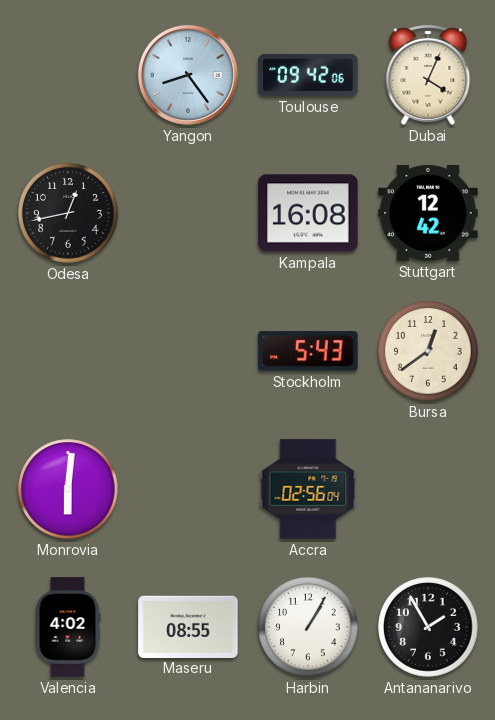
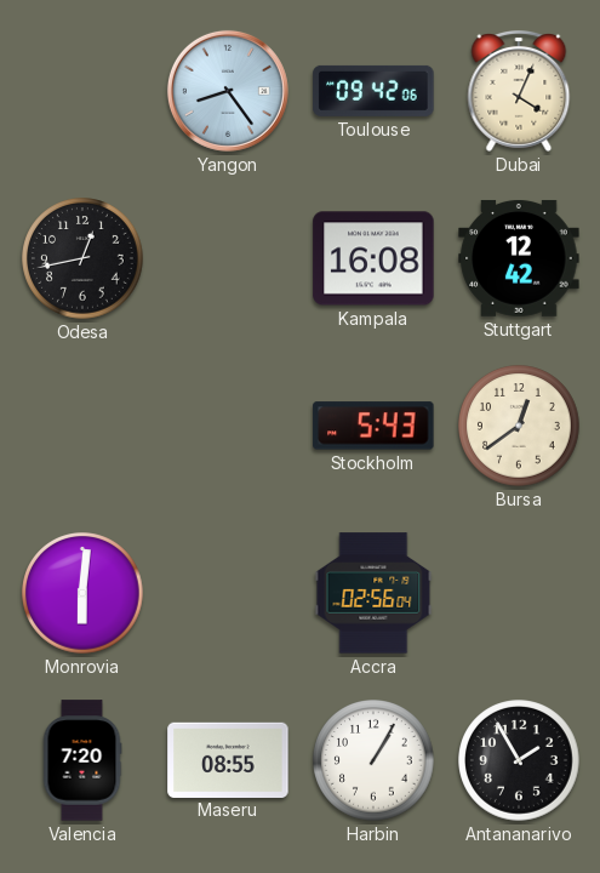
Valencia: 4:02 -> 7:20 (82, 760)
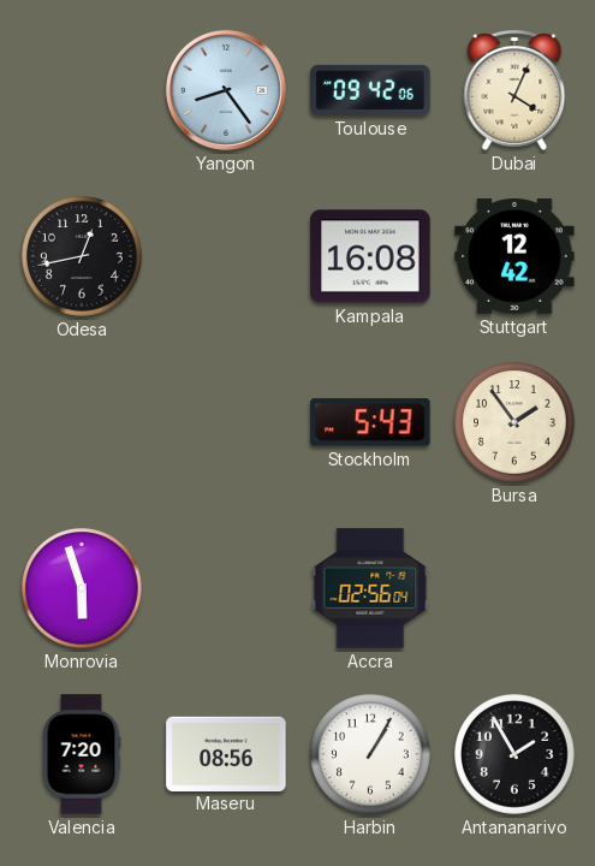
Bursa: 12:39 -> 1:54 (514, 422)
Monrovia: 6:01 -> 5:57 (82, 588)
Maseru: 08:55 -> 08:56 (226, 753)
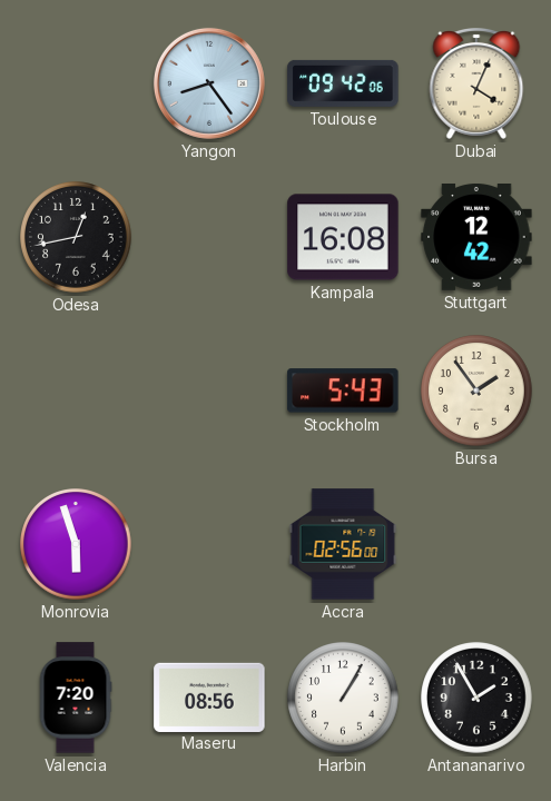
Accra: 02:56:04 -> 02:56:00 (343, 544)
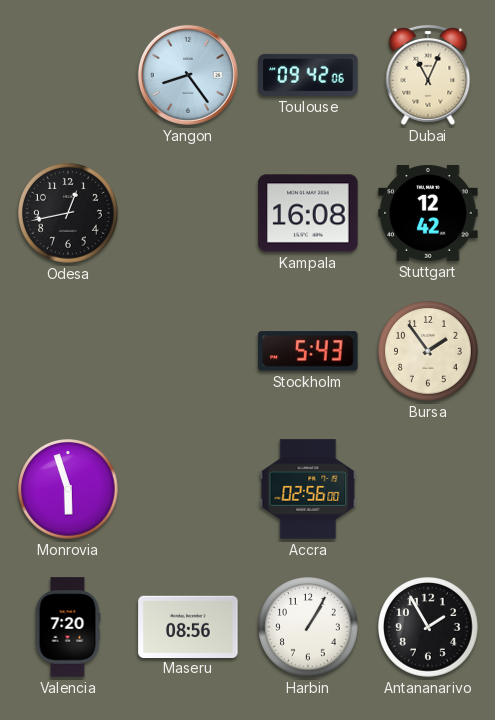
Dubai: 4:04 -> 11:04 (428, 76)
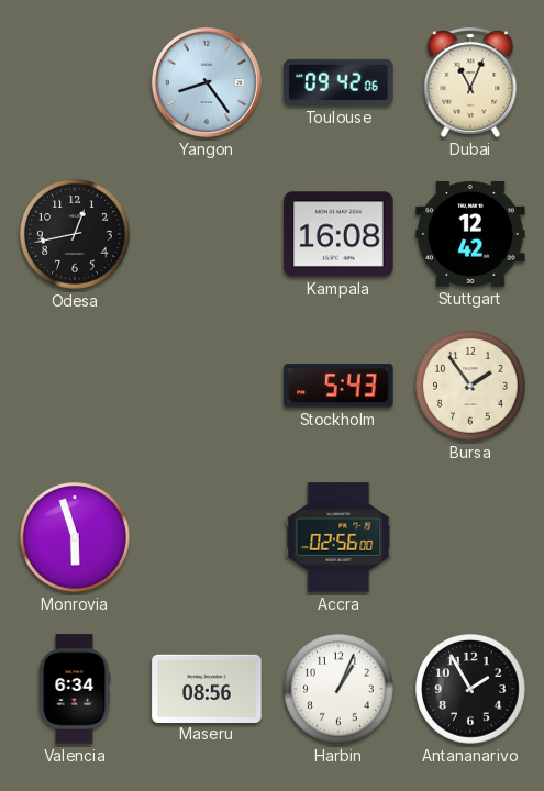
Valencia: 7:20 -> 6:34 (75, 689)
Harbin: 1:05 -> 1:04 (338, 689)
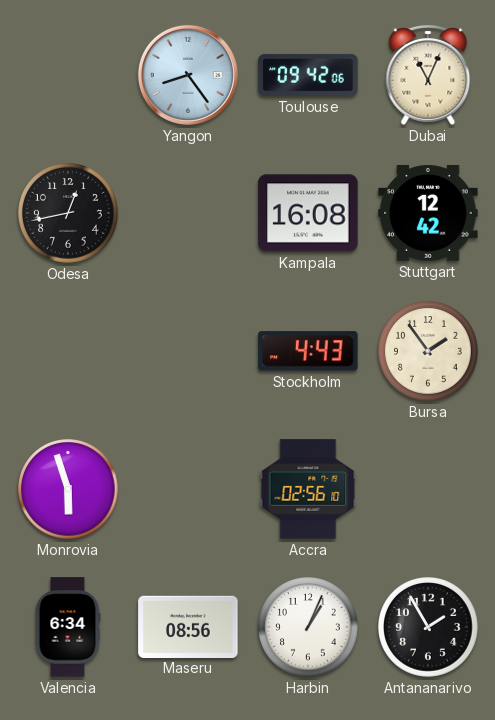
Stockholm: 5:43 -> 4:43 (308, 351)
Accra: 02:56:00 -> 02:56:10 (308, 489)
